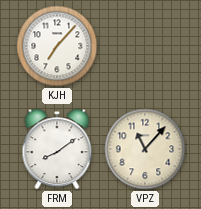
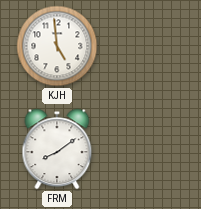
KJH: 7:07 -> 4:59 (57, 46)
VPZ: 11:07 -> none (145, 149)
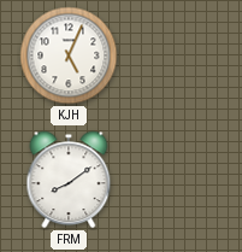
KJH: 4:59 -> 5:04 (69, 55)
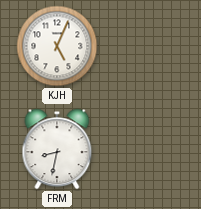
FRM: 8:09 -> 8:32 (57, 149)
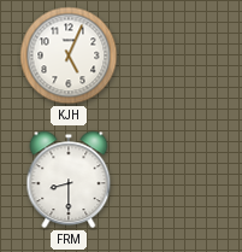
FRM: 8:32 -> 8:30 (69, 180)
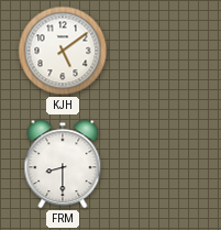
KJH: 5:04 -> 5:09 (63, 51)
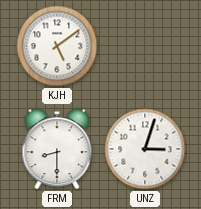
UNZ: none -> 3:03 (145, 149)
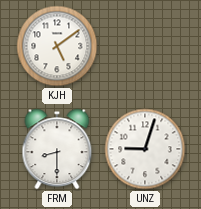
UNZ: 3:03 -> 9:03 (145, 149)
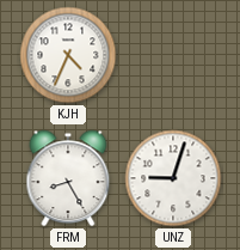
KJH: 5:09 -> 4:34 (68, 55)
FRM: 8:30 -> 8:25 (68, 178)
